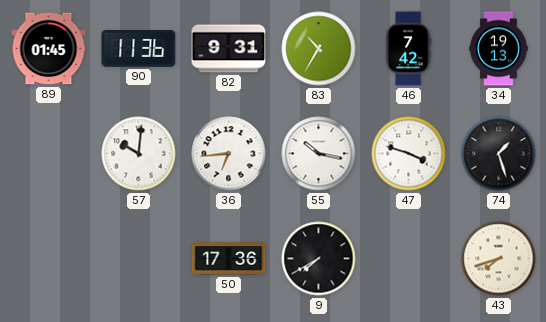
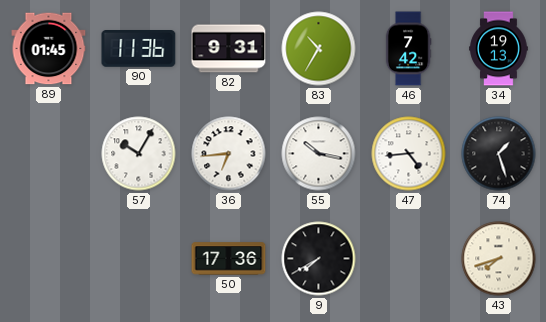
57: 10:01 -> 10:05 (139, 154)
47: 3:48 -> 4:44 (409, 154)
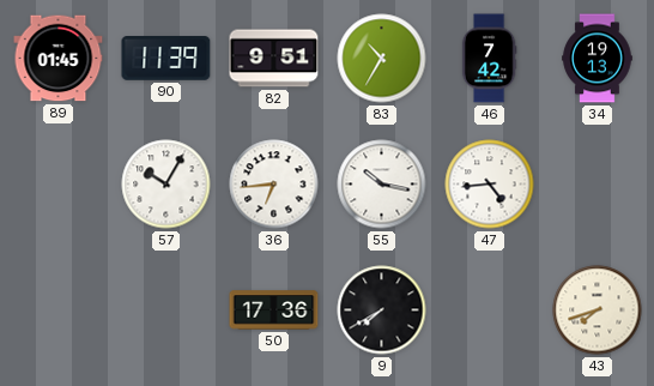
90: 11:36 -> 11:39 (166, 59)
82: 9:31 -> 9:51 (274, 59)
74: 1:27 -> none (499, 154)
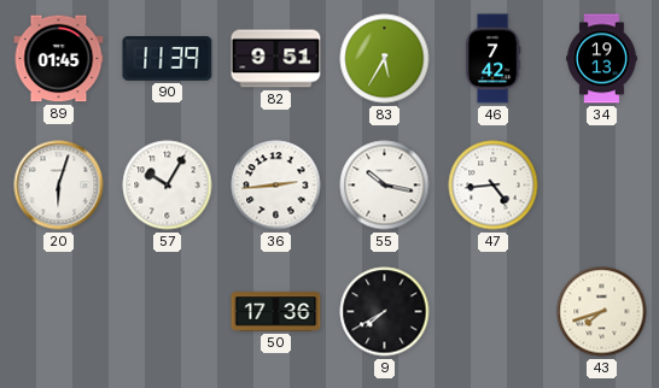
83: 10:35 -> 5:35 (385, 59)
20: none -> 6:03 (59, 186)
36: 6:44 -> 2:44 (276, 186)
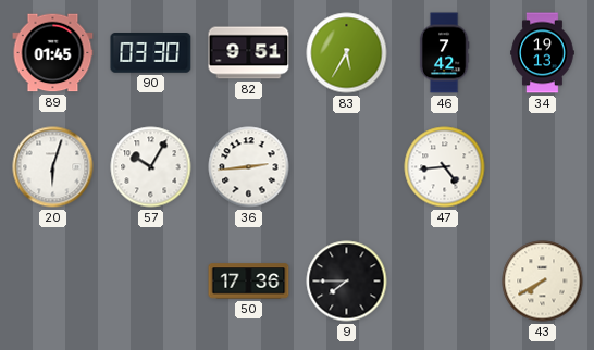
90: 11:39 -> 03:30 (151, 53)
55: 10:17 -> none (385, 186)
9: 7:40 -> 7:45 (347, 282)
43: 7:42 -> 7:40 (543, 282)
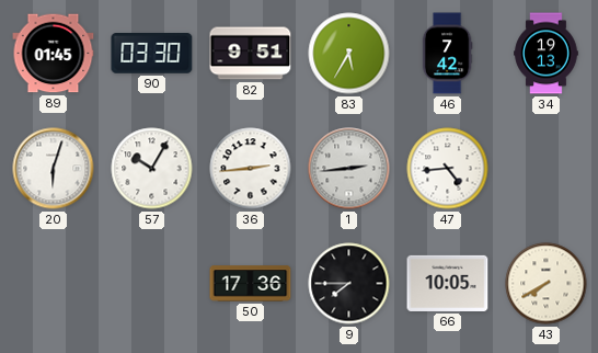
1: none -> 2:44 (349, 169)
66: none -> 10:05 (448, 283)
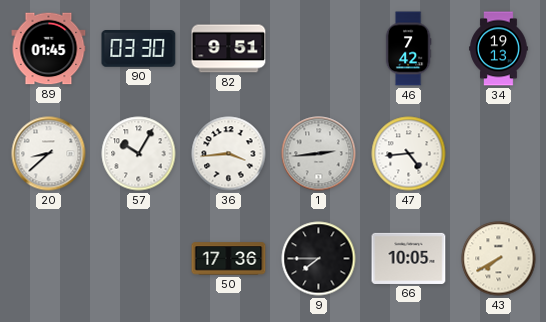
83: 5:35 -> none (349, 54)
20: 6:03 -> 8:38 (49, 154)
36: 2:44 -> 3:44 (229, 154)
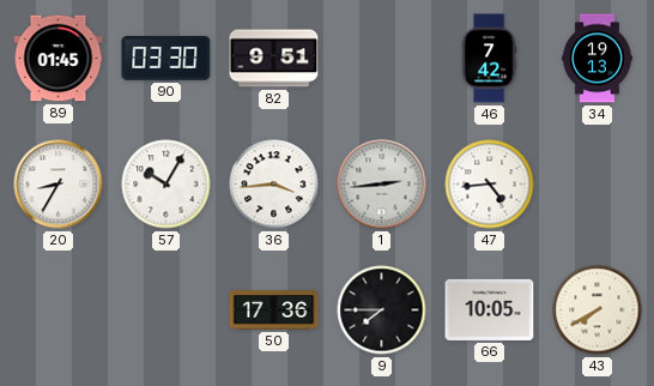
20: 8:38 -> 8:35 (59, 185)
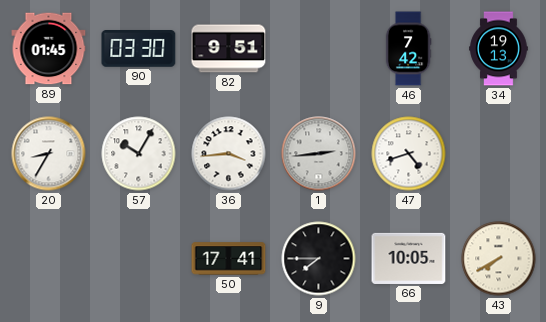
47: 4:44 -> 4:42 (409, 154)
50: 17:36 -> 17:41 (229, 259)
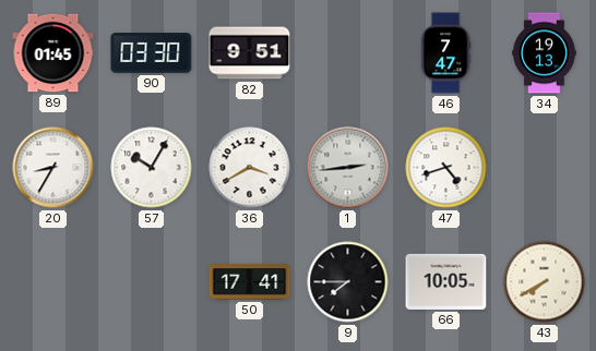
46: 7:42 -> 7:47 (445, 53)
36: 3:44 -> 3:40 (250, 168)
